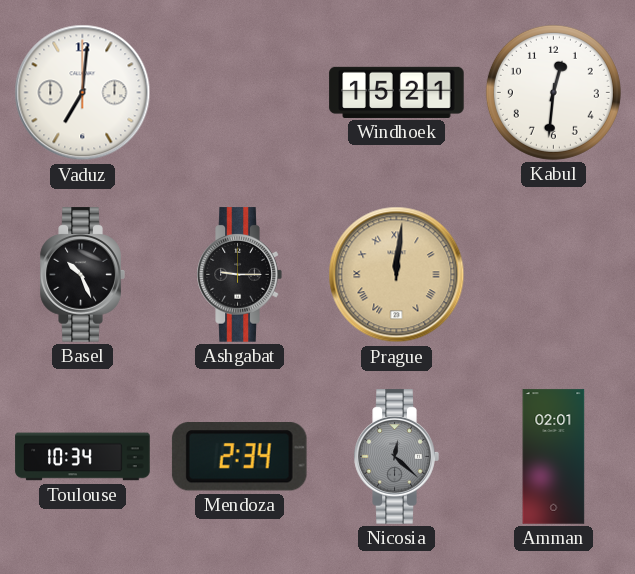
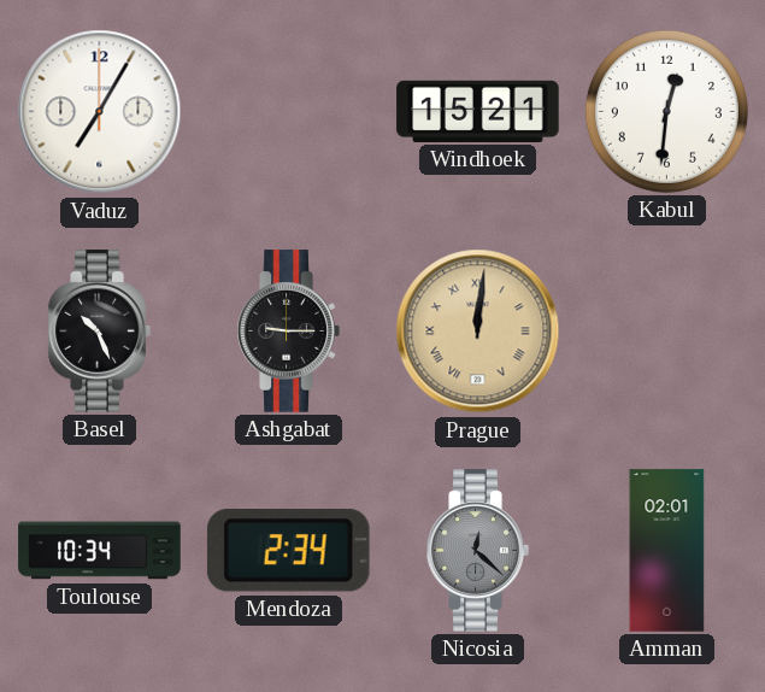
Vaduz: 7:01 -> 7:05 (100, 112)
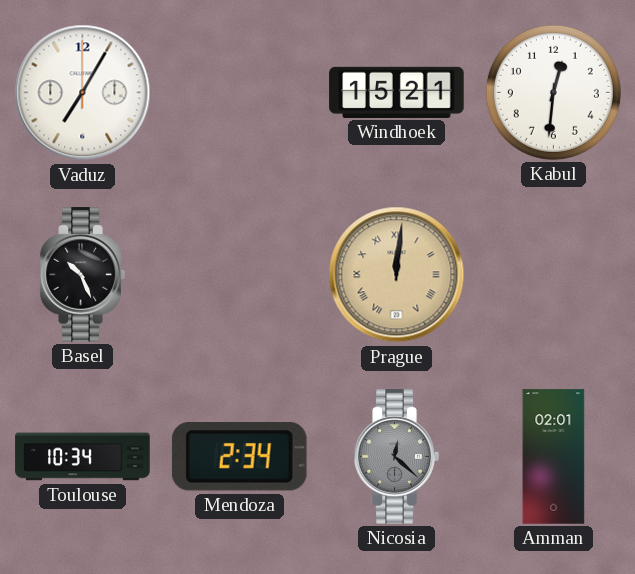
Ashgabat: 9:15 -> none (288, 332)
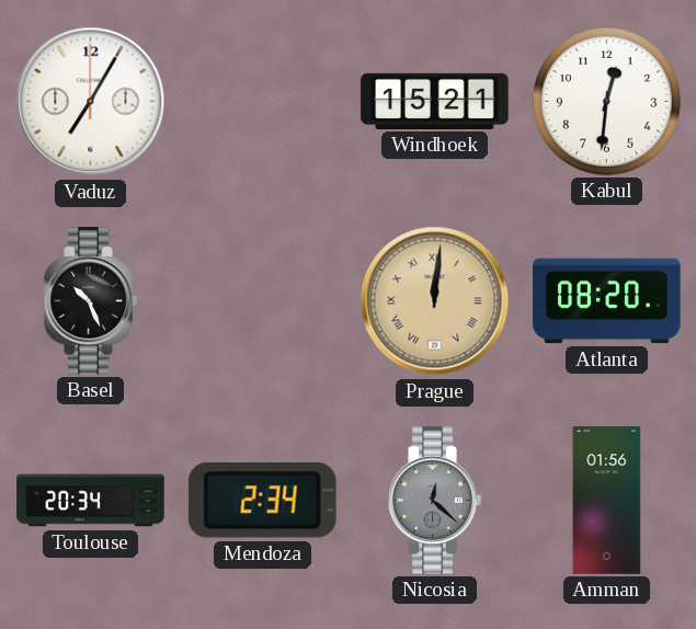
Atlanta: none -> 08:20 (607, 301)
Toulouse: 10:34 -> 20:34 (91, 501)
Amman: 02:01 -> 01:56 (607, 501)
